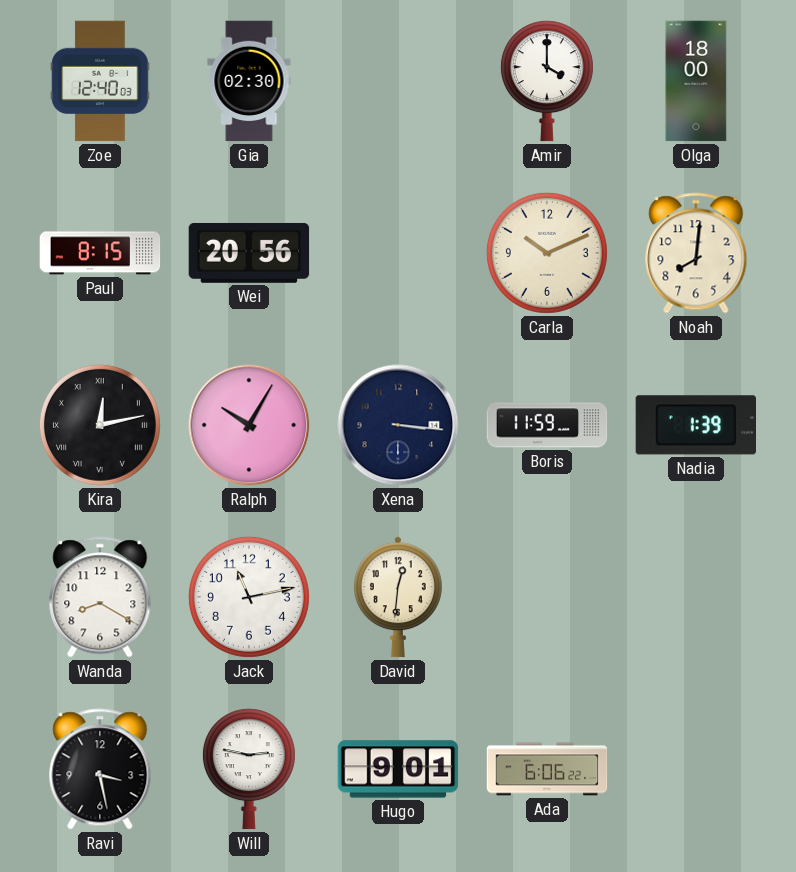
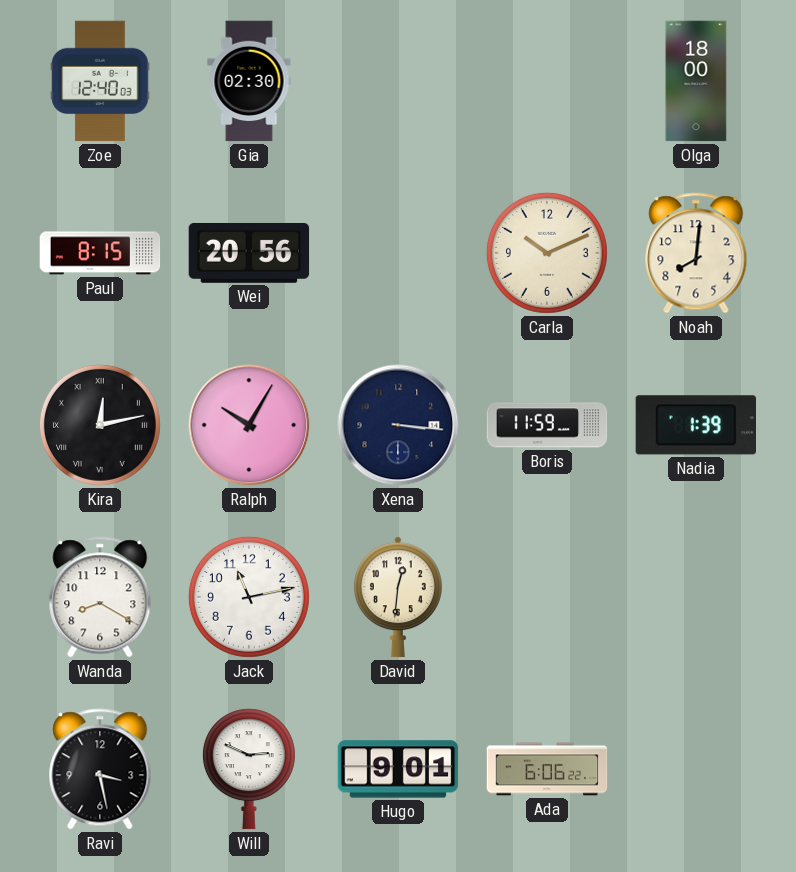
Amir: 4:00 -> none (547, 81)
Will: 2:47 -> 2:49 (249, 769)
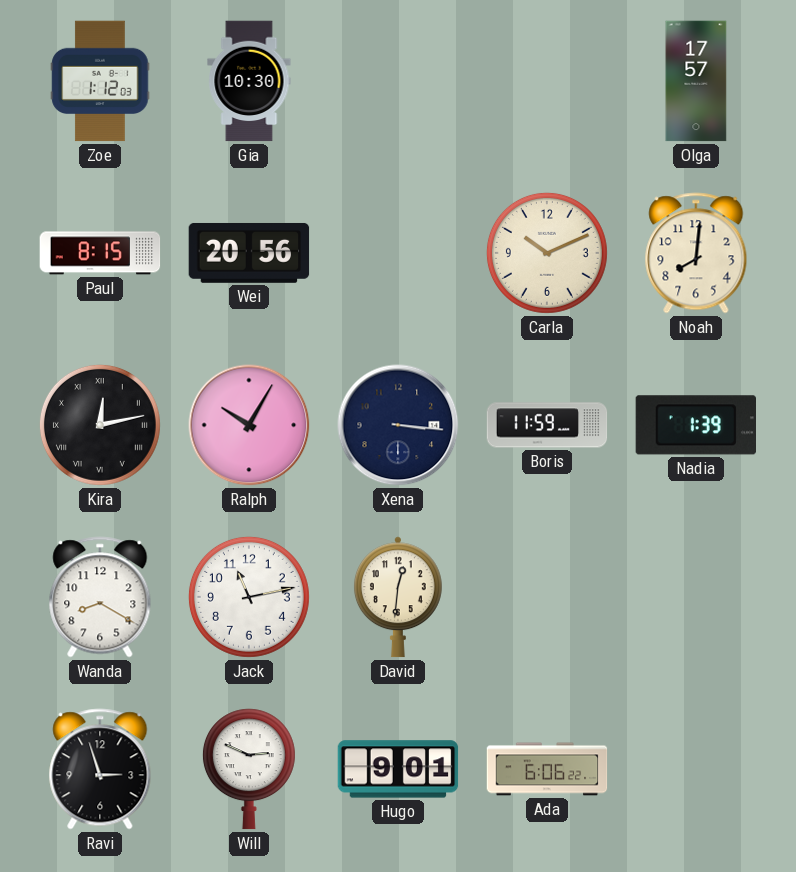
Zoe: 12:40 -> 1:12 (100, 81)
Gia: 02:30 -> 10:30 (249, 81)
Olga: 18:00 -> 17:57 (696, 81)
Ravi: 3:28 -> 2:57 (100, 769)
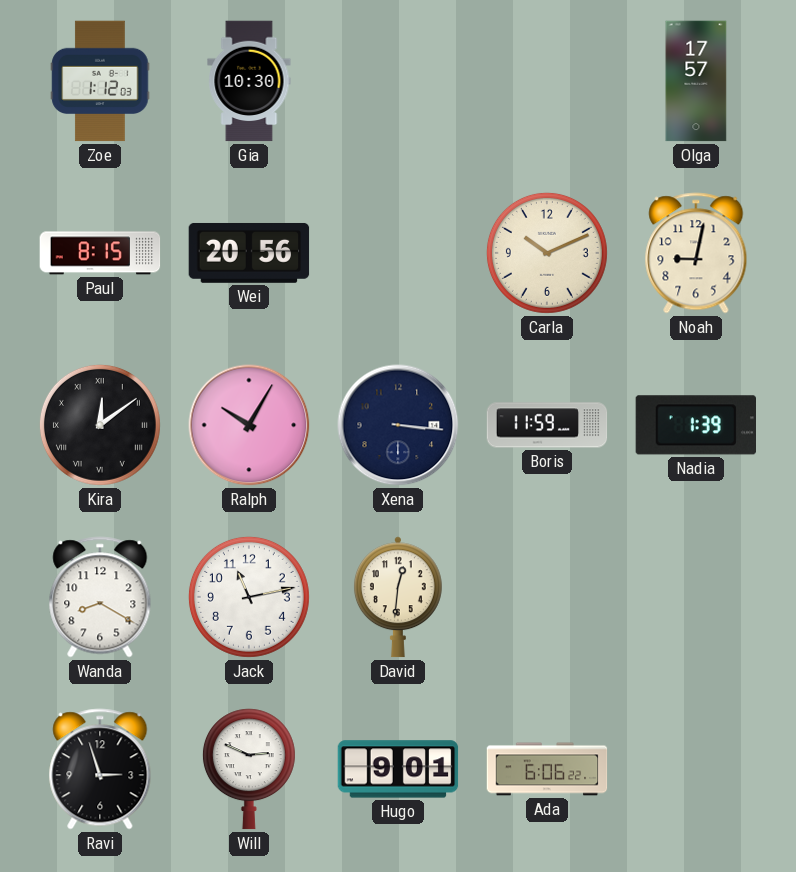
Noah: 8:01 -> 9:02 (696, 253)
Kira: 12:13 -> 12:09 (100, 425)
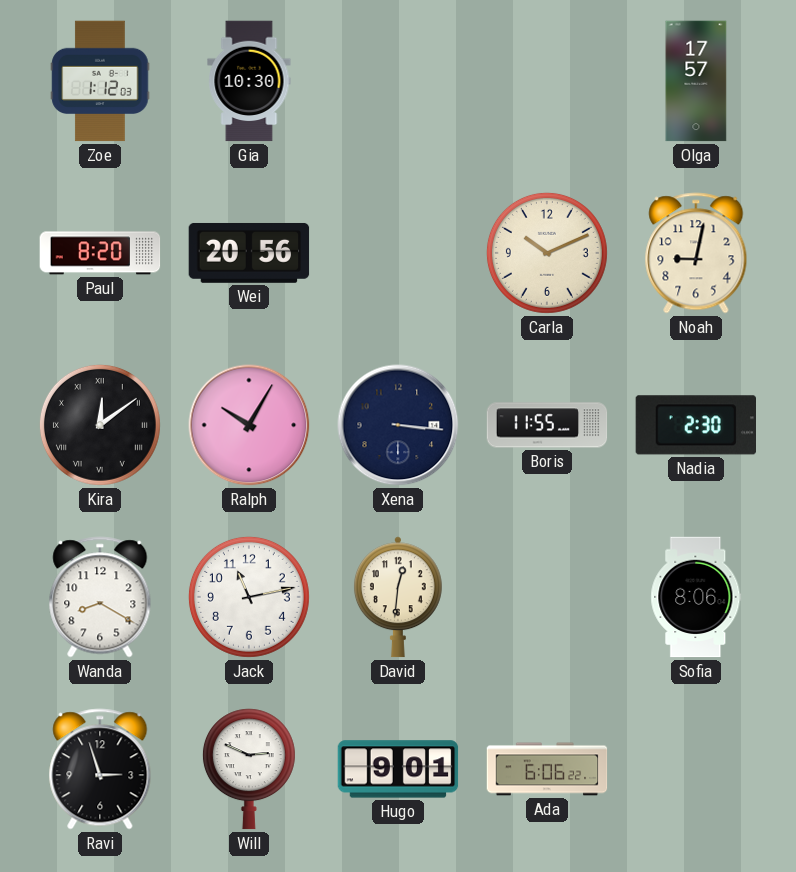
Paul: 8:15 -> 8:20 (100, 253)
Boris: 11:59 -> 11:55 (547, 425)
Nadia: 1:39 -> 2:30 (695, 425)
Sofia: none -> 8:06 (696, 597)
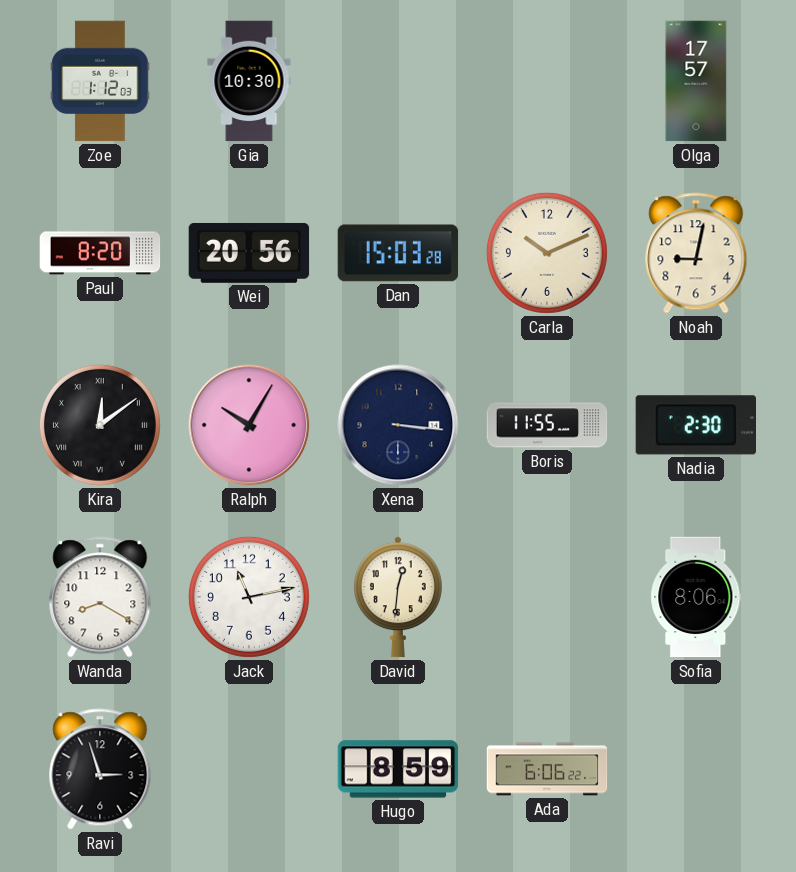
Dan: none -> 15:03 (398, 253)
Will: 2:49 -> none (249, 769)
Hugo: 9:01 -> 8:59 (398, 769)
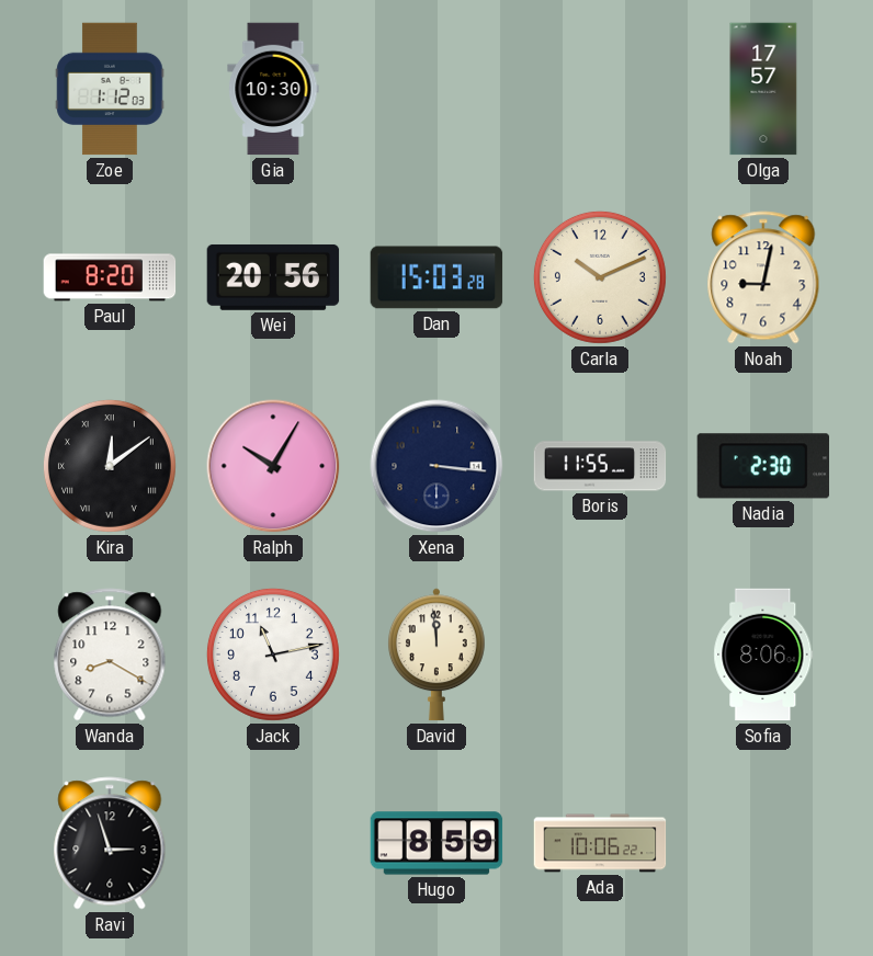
David: 12:31 -> 11:59 (436, 655)
Ada: 6:06 -> 10:06 (600, 843)
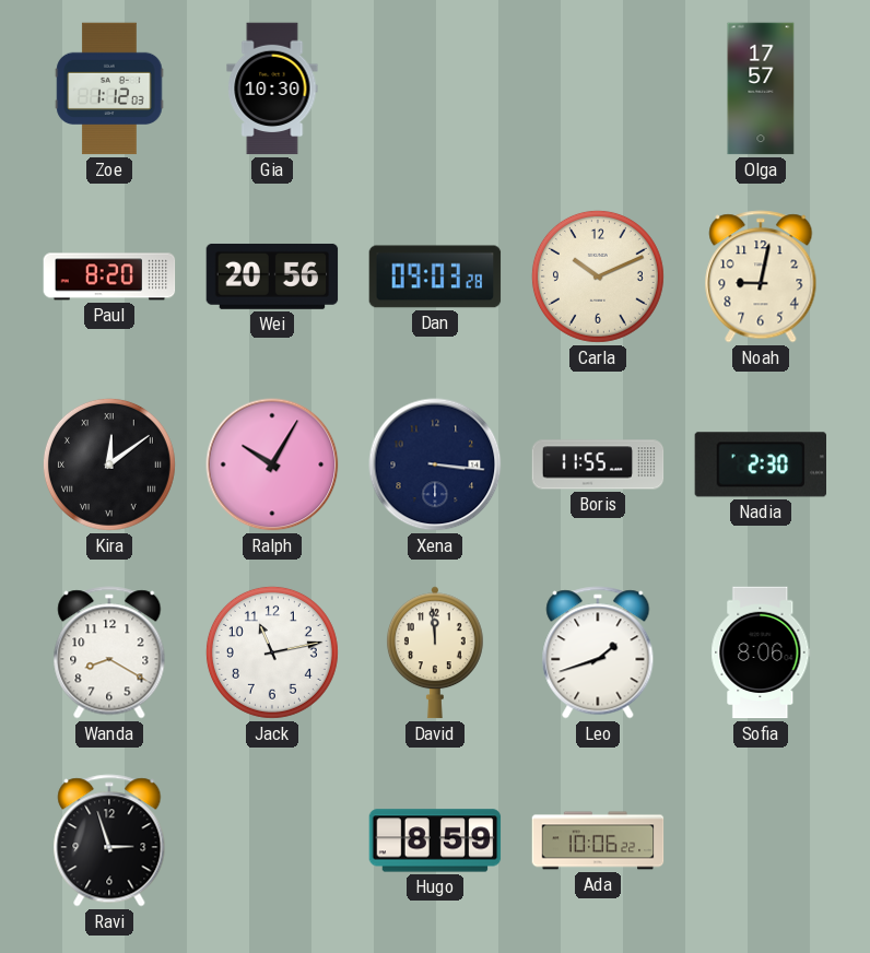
Dan: 15:03 -> 09:03 (435, 277)
Leo: none -> 1:42 (598, 652)
